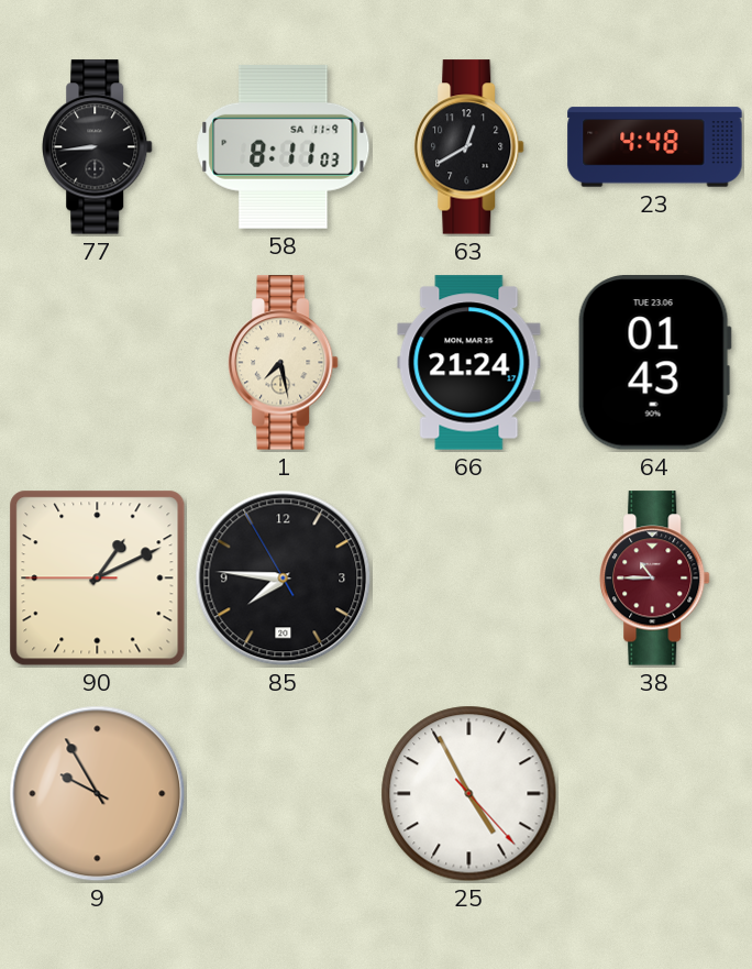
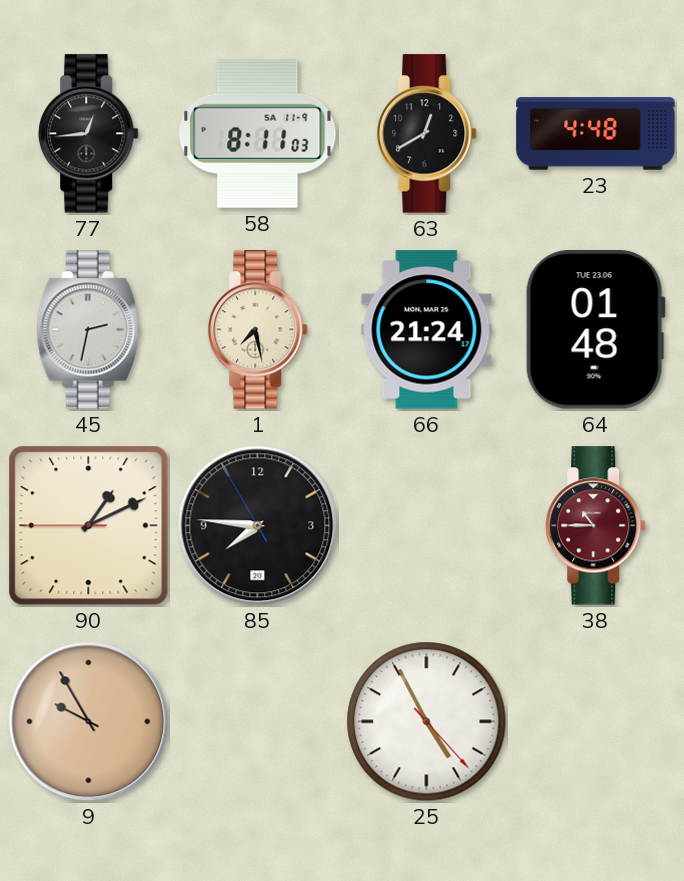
77: 8:44 -> 12:44 (89, 134)
45: none -> 2:32 (88, 330)
64: 01:43 -> 01:48 (595, 330)
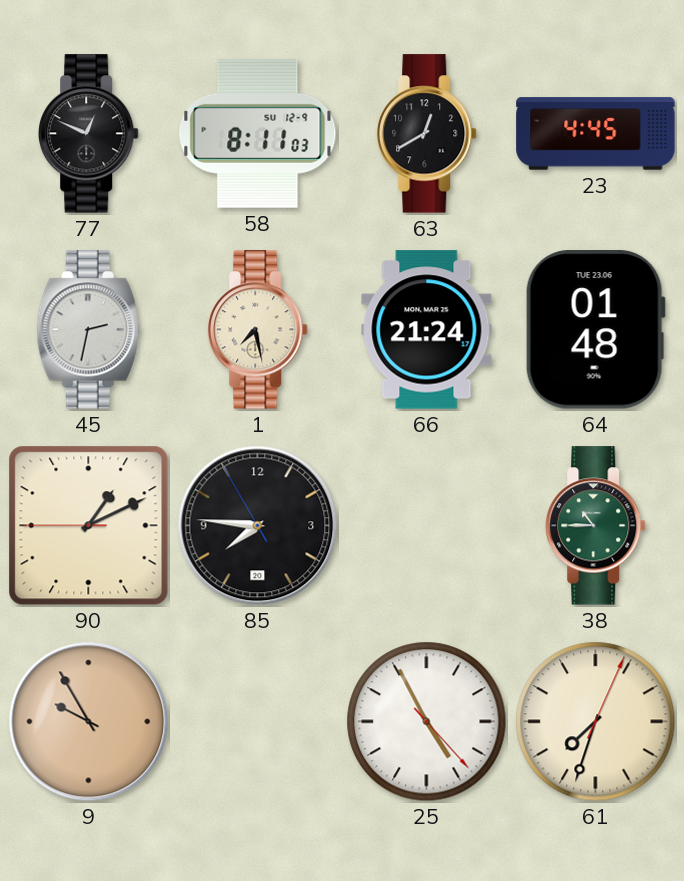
77: 12:44 -> 12:49 (89, 134)
58 date: SA 11-9 -> SU 12-9 (258, 133)
23: 4:48 -> 4:45 (596, 134)
38 dial: burgundy -> green (596, 526)
61: none -> 7:33 (596, 722)
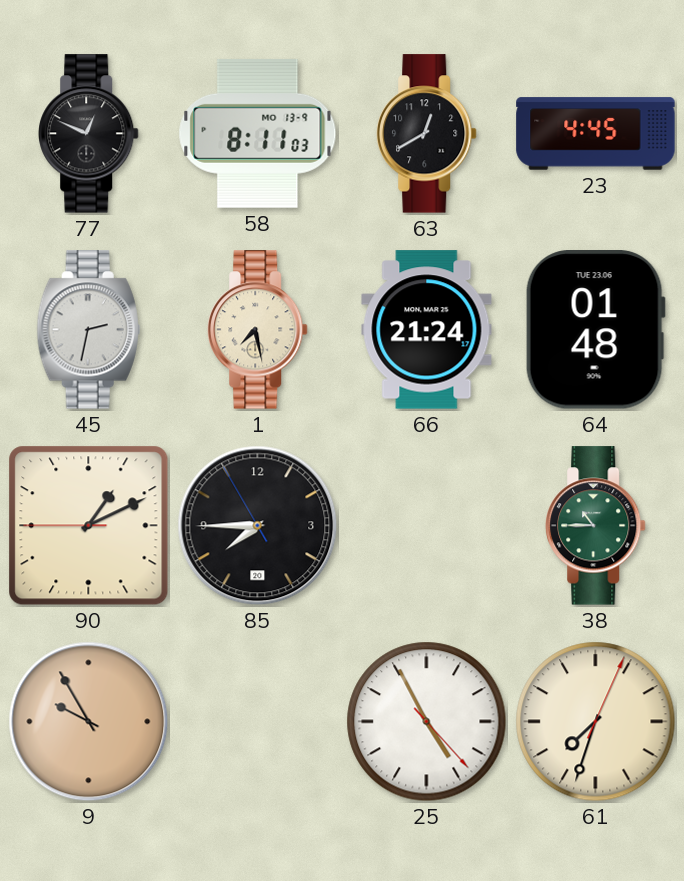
58 date: SU 12-9 -> MO 13-9 (258, 133)
85: 7:45 -> 7:44 (258, 526)
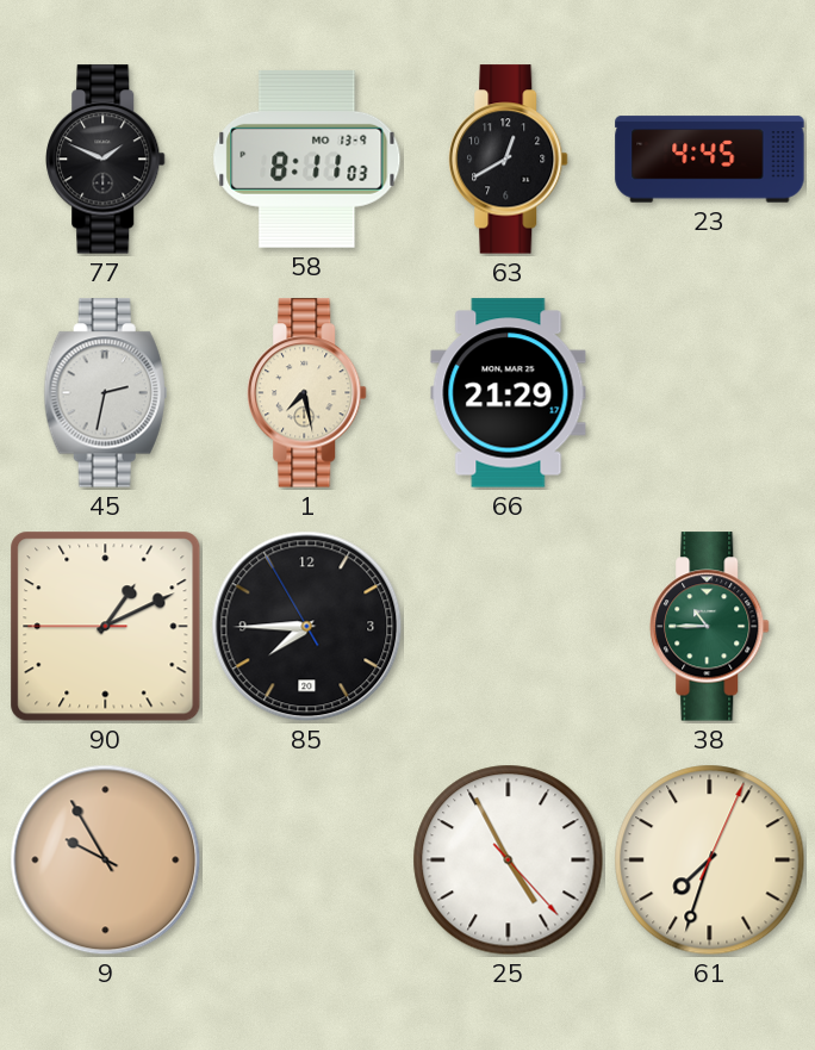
77: 12:49 -> 1:49 (106, 160)
66: 21:24 -> 21:29 (509, 393)
64: 01:48 -> none (595, 330)
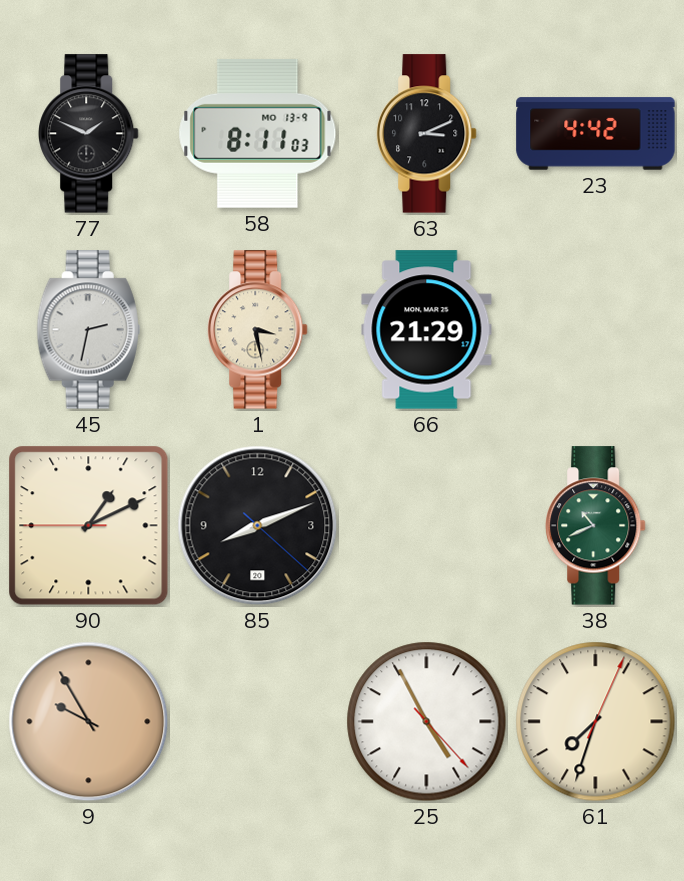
63: 12:40 -> 3:11 (427, 134)
23: 4:45 -> 4:42 (596, 134)
1: 7:28 -> 3:28 (258, 330)
85: 7:44 -> 8:11 (258, 526)
38: 10:45 -> 10:41 (596, 526)
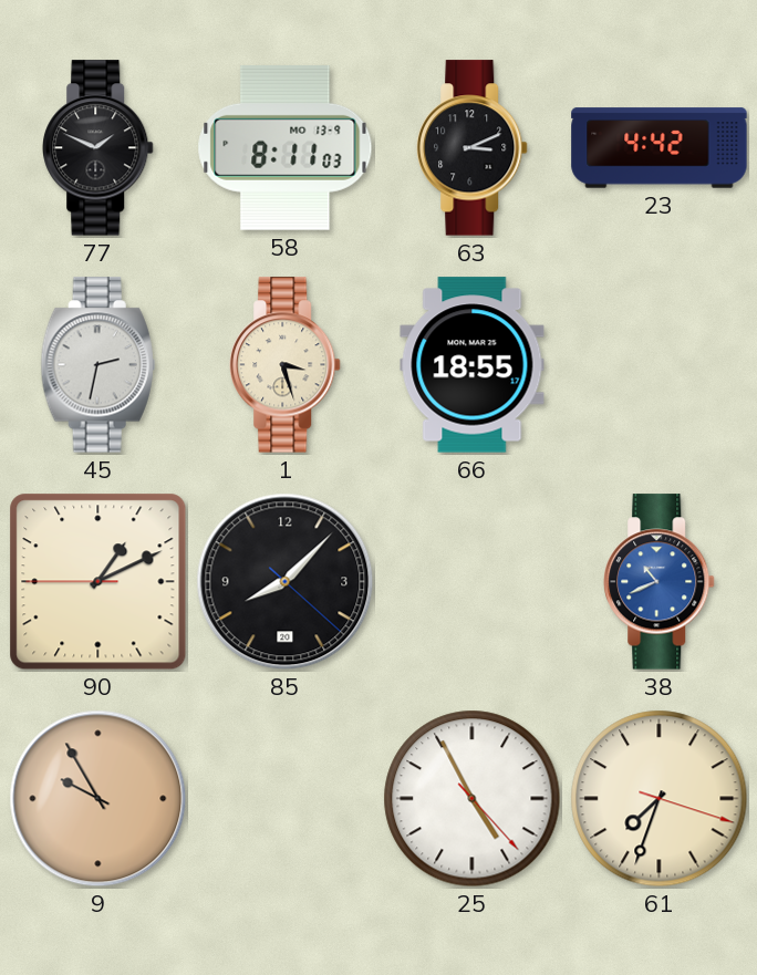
1: 3:28 -> 3:27 (286, 365)
66: 21:29 -> 18:55 (473, 365)
85: 8:11 -> 8:07 (286, 582)
38 dial: green -> blue (660, 582)
61: 7:33:04 -> 7:33:18 (660, 799)
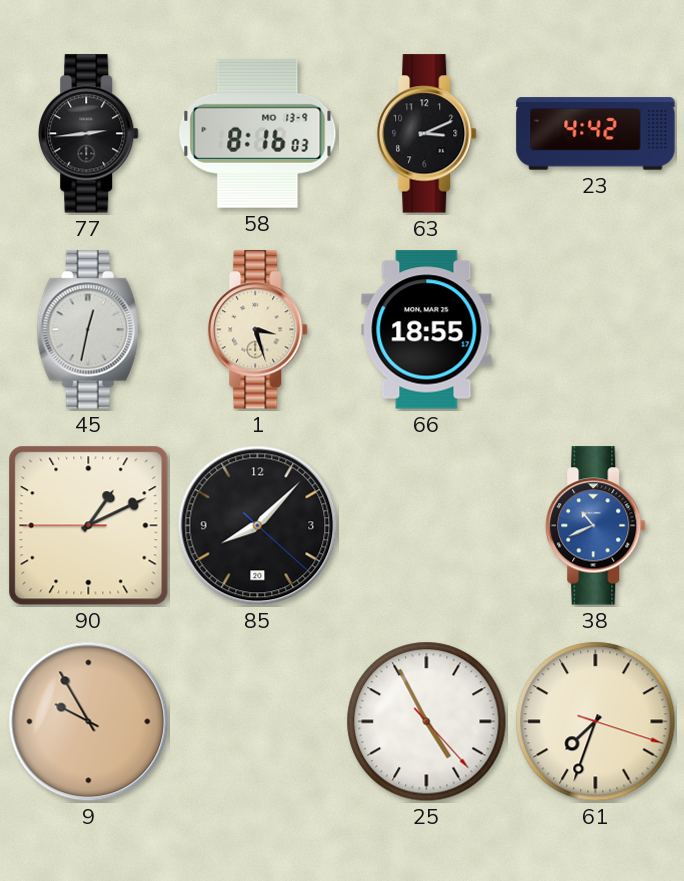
77: 1:49 -> 2:44 (89, 134)
58: 8:11 -> 8:16 (258, 133)
45: 2:32 -> 12:32 (88, 330)
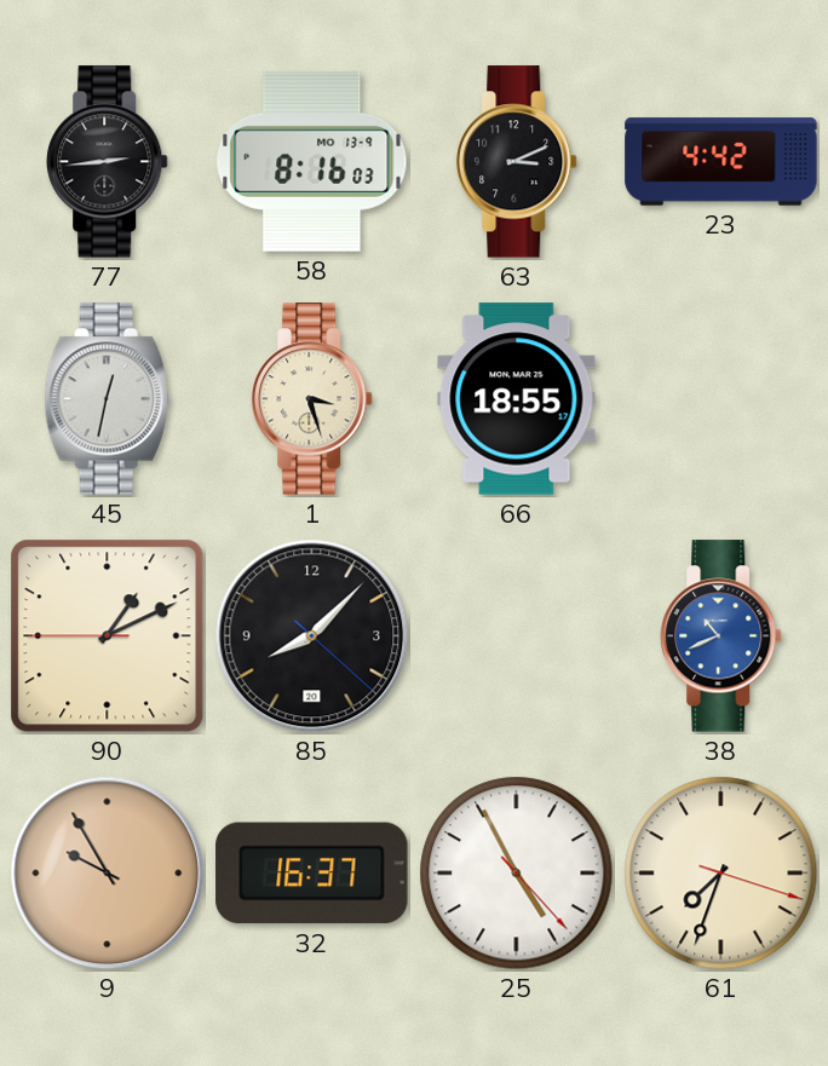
32: none -> 16:37 (312, 874)
